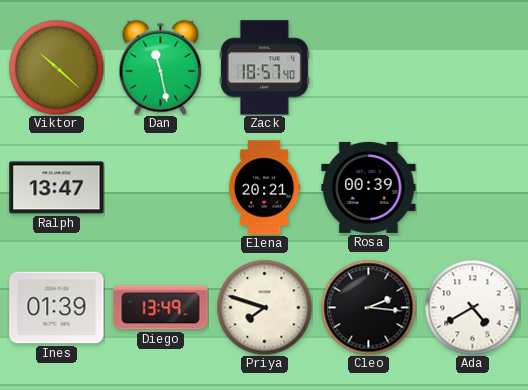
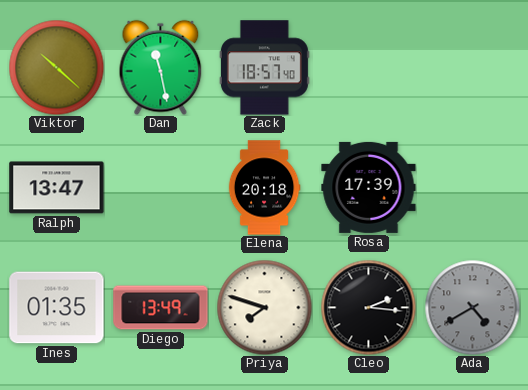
Elena: 20:21 -> 20:18 (264, 188)
Rosa: 00:39 -> 17:39 (369, 187)
Ines: 01:39 -> 01:35 (57, 308)
Ada dial: white -> grey (472, 307)
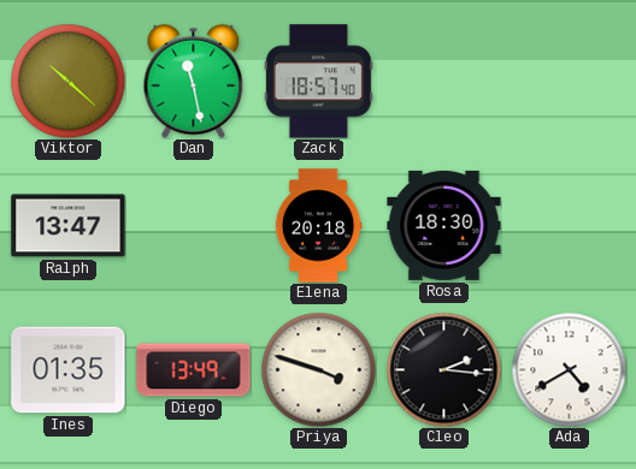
Rosa: 17:39 -> 18:30 (444, 225)
Priya: 7:48 -> 3:48 (318, 369)
Ada dial: grey -> white (569, 369)
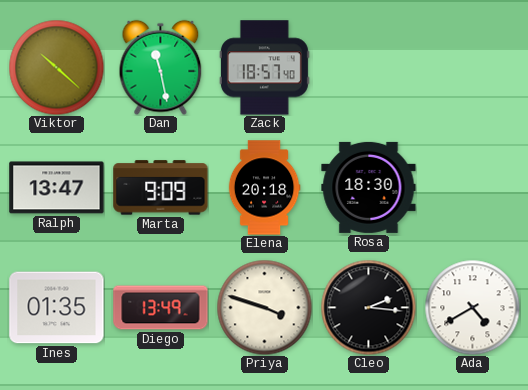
Marta: none -> 9:09 (161, 188)
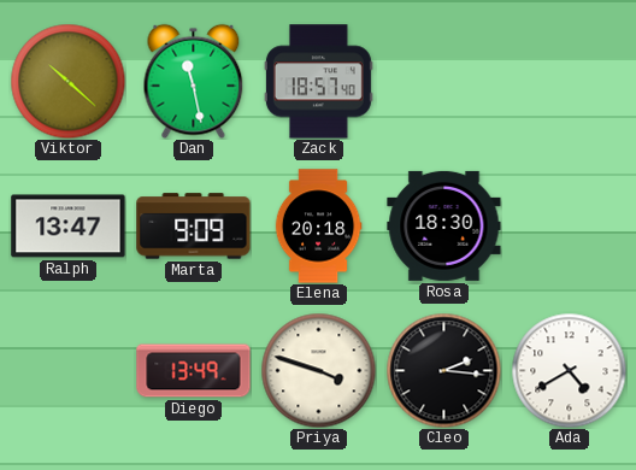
Ines: 01:35 -> none (57, 308)
